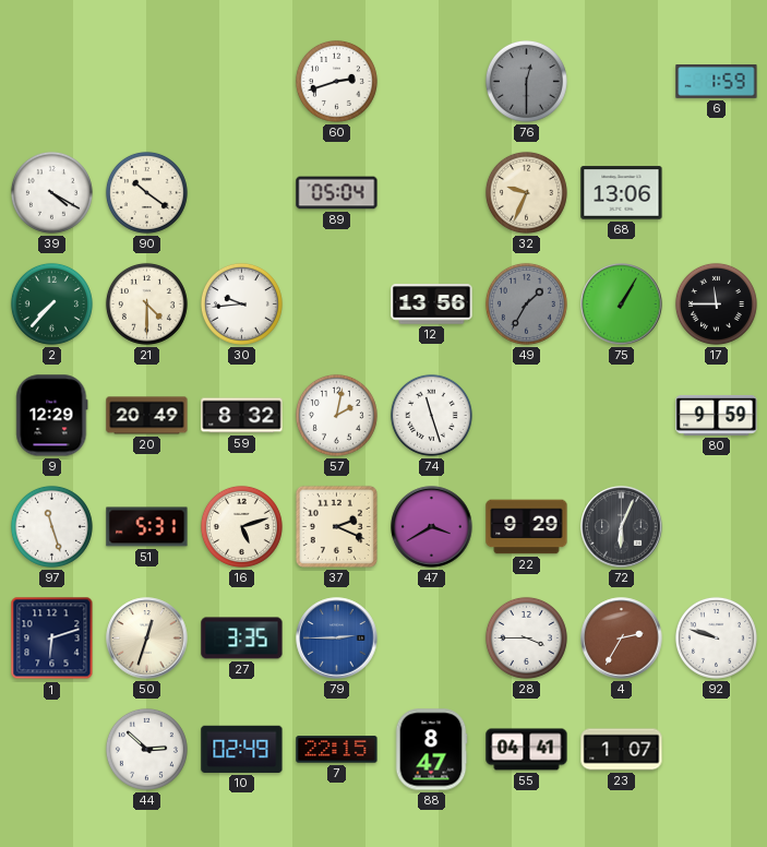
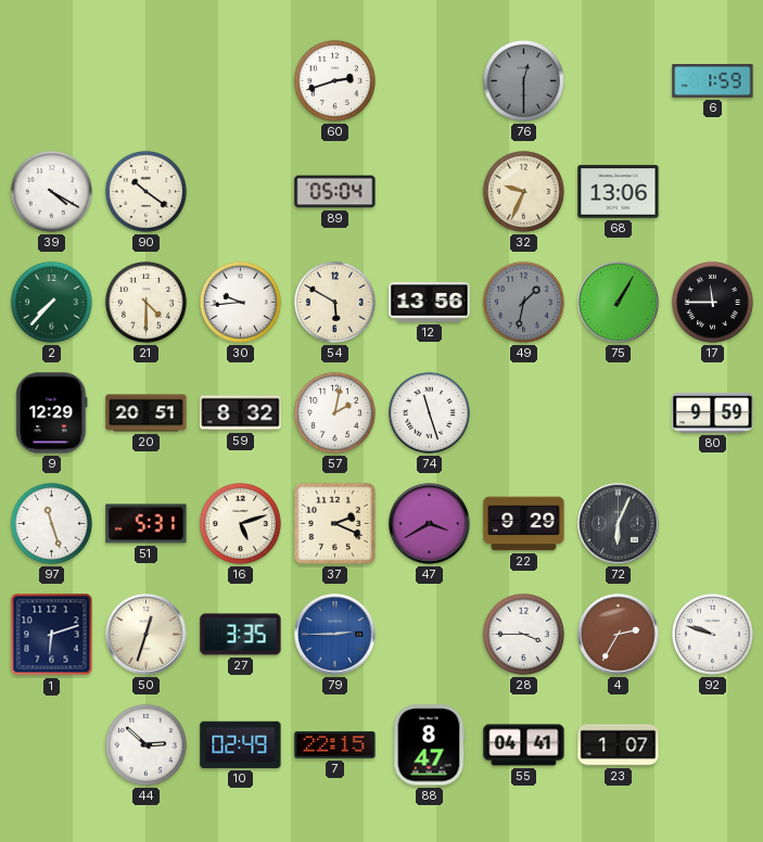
54: none -> 5:50 (334, 302)
49: 1:35 -> 1:32 (523, 302)
20: 20:49 -> 20:51 (147, 413)
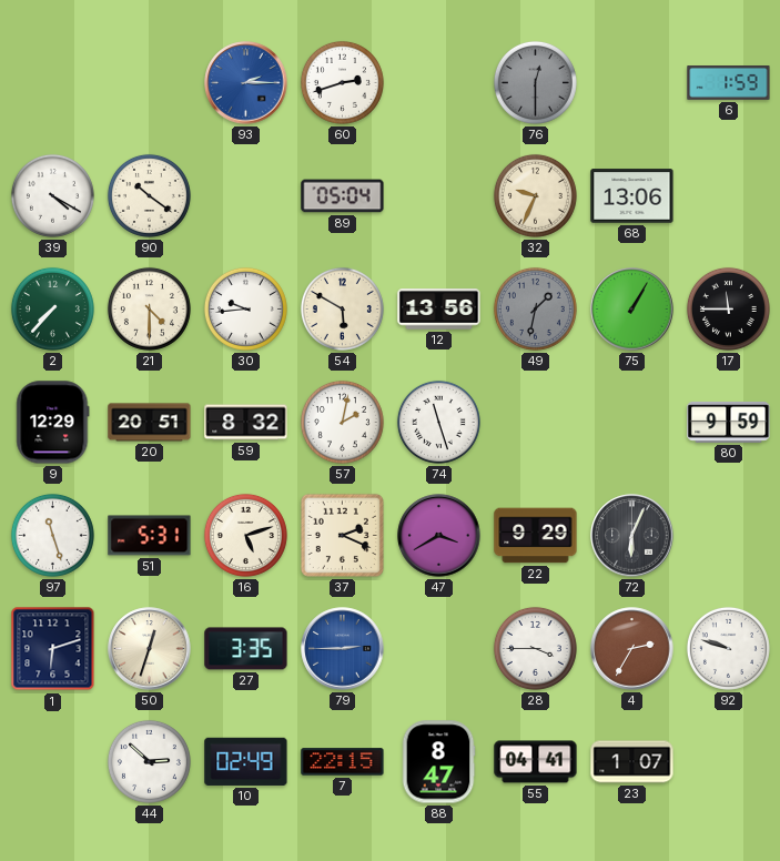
93: none -> 2:15 (246, 83)
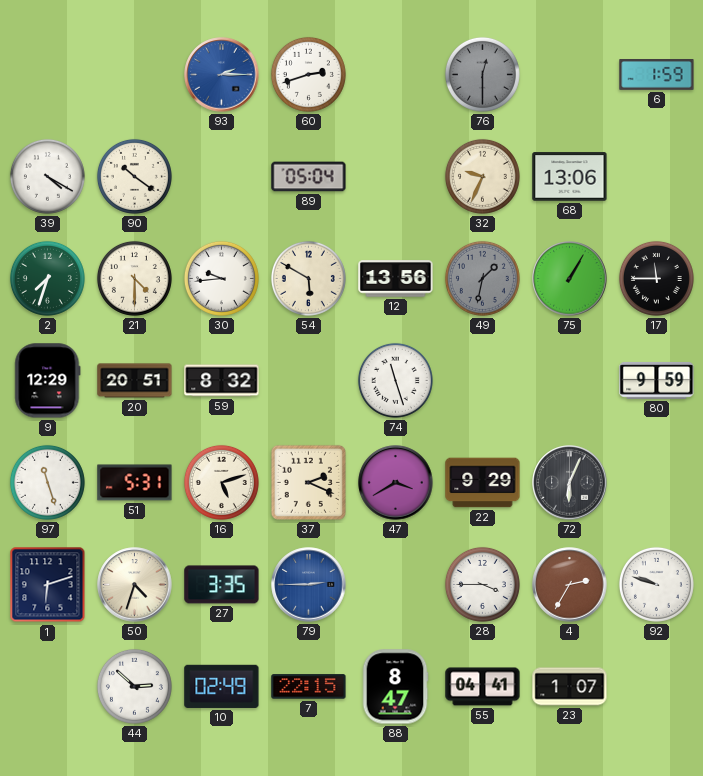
2: 7:37 -> 7:33 (47, 278)
57: 2:02 -> none (342, 422)
50: 12:33 -> 4:33 (135, 585)
